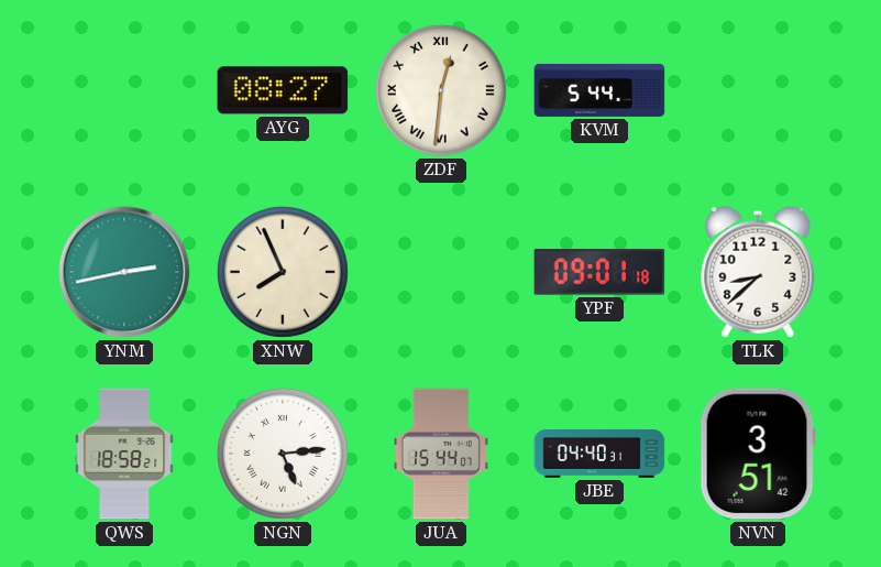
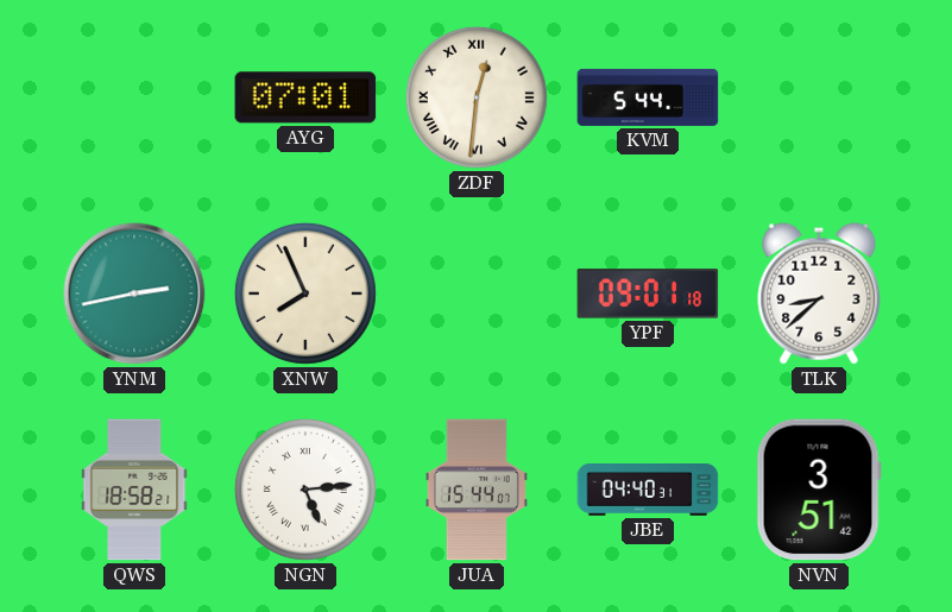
AYG: 08:27 -> 07:01 (305, 97)
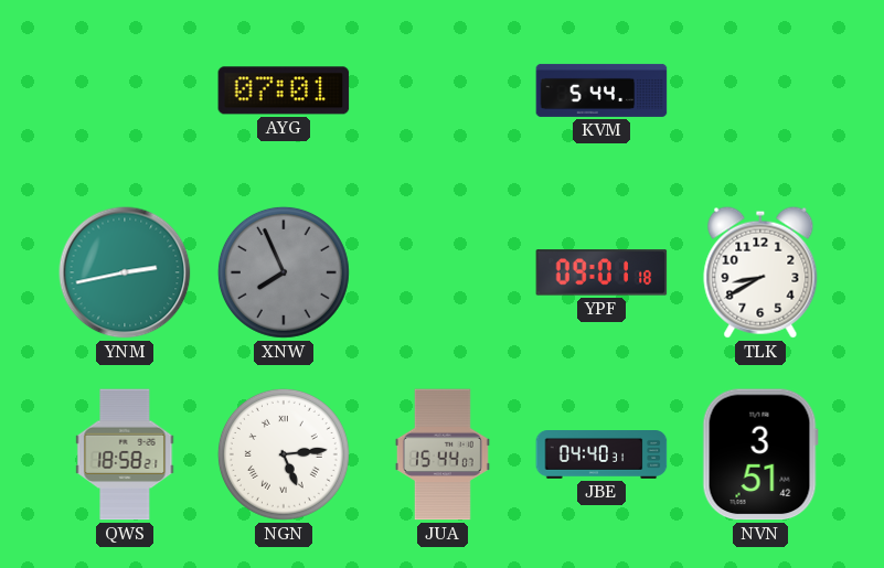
ZDF: 12:31 -> none (477, 97)
XNW dial: cream -> grey (284, 272)
TLK: 8:38 -> 8:40 (760, 272)
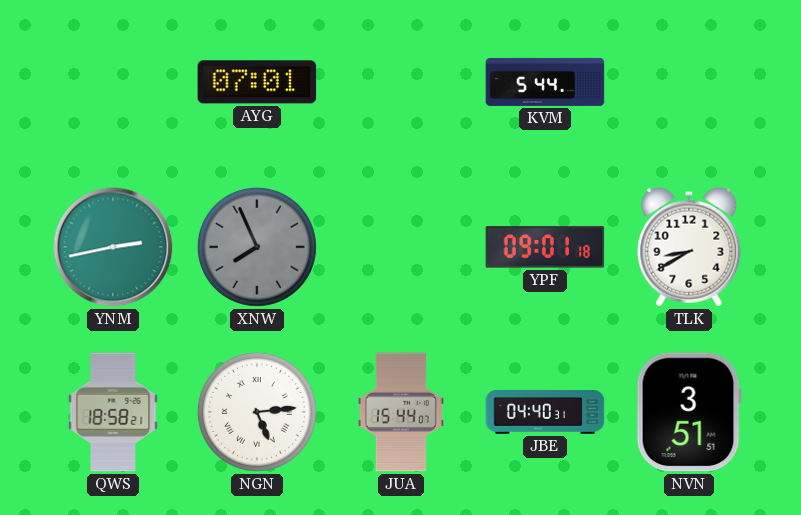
NVN: 3:51:42 -> 3:51:51 (689, 412)
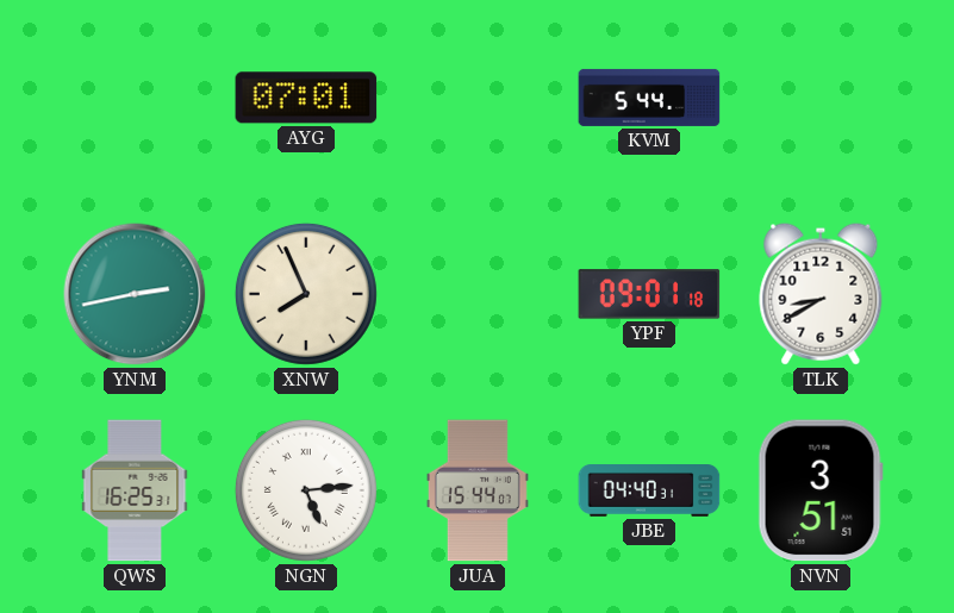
XNW dial: grey -> cream (306, 294)
QWS: 18:58 -> 16:25 (135, 490)
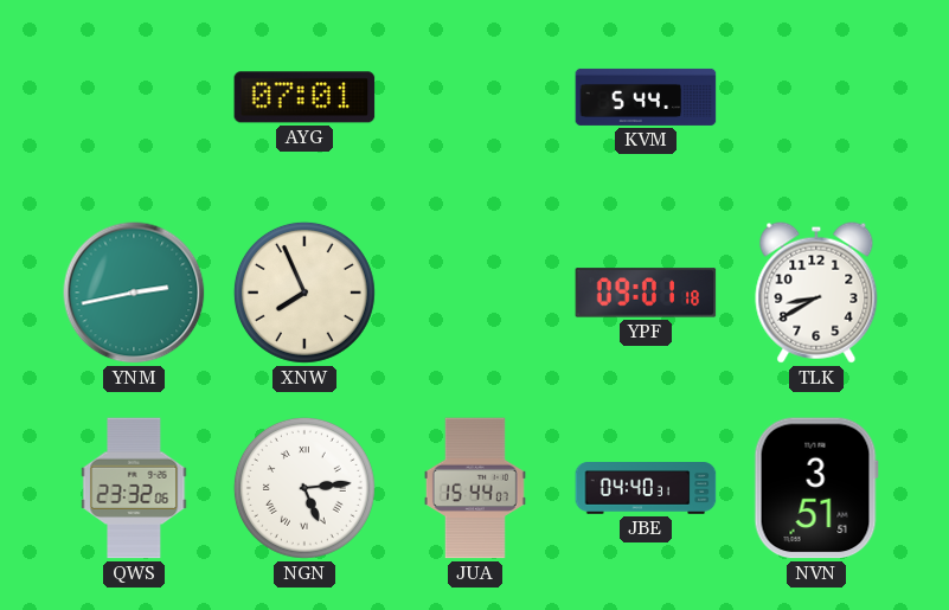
QWS: 16:25 -> 23:32 (134, 488)
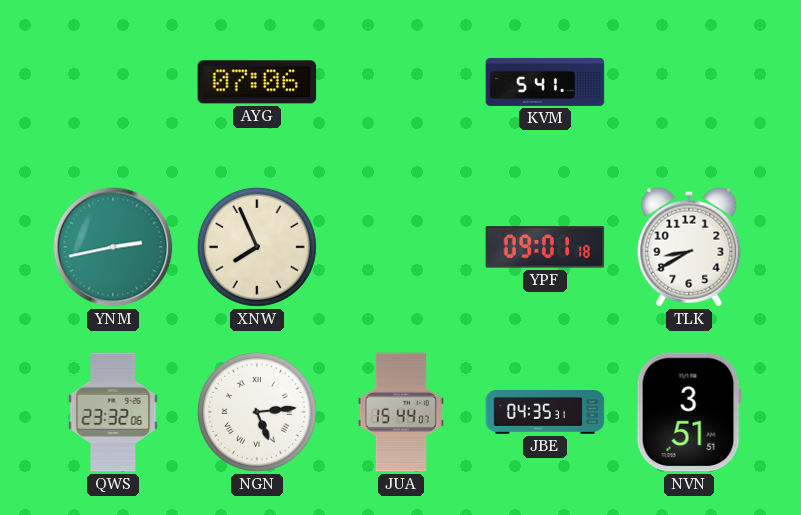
AYG: 07:01 -> 07:06 (257, 82)
KVM: 5:44 -> 5:41 (545, 82)
JBE: 04:40 -> 04:35 (545, 412)
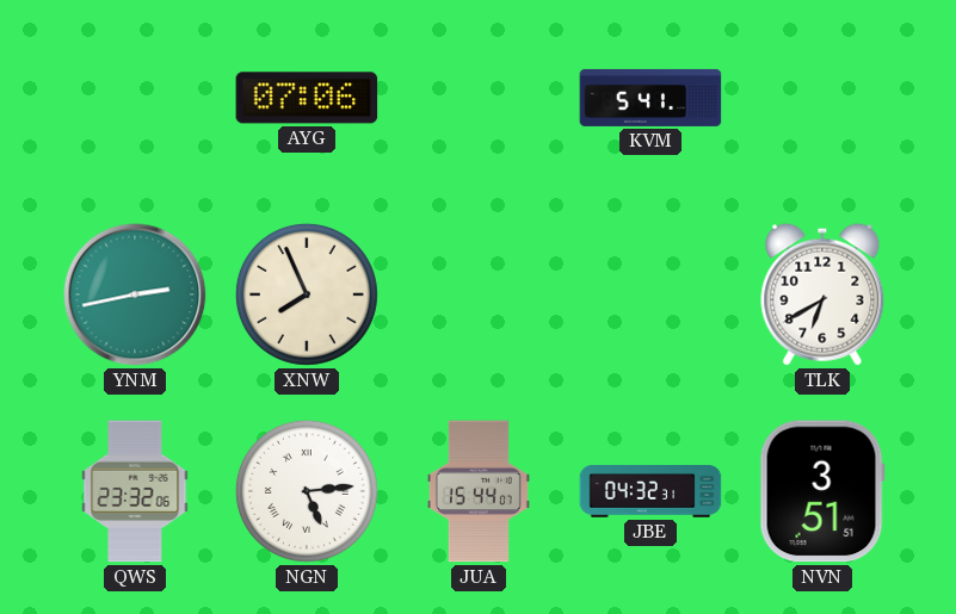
YPF: 09:01 -> none (545, 247)
TLK: 8:40 -> 6:40 (822, 294)
JBE: 04:35 -> 04:32 (650, 491)
